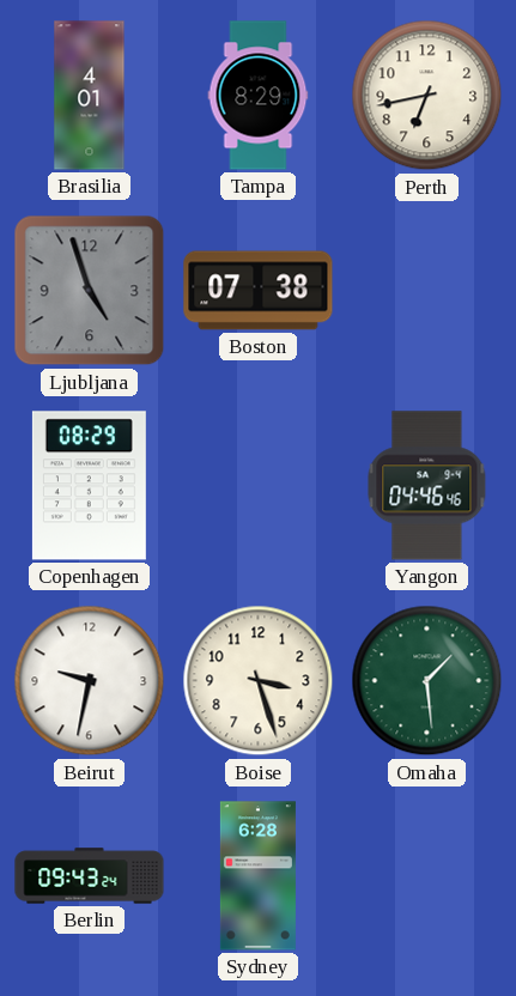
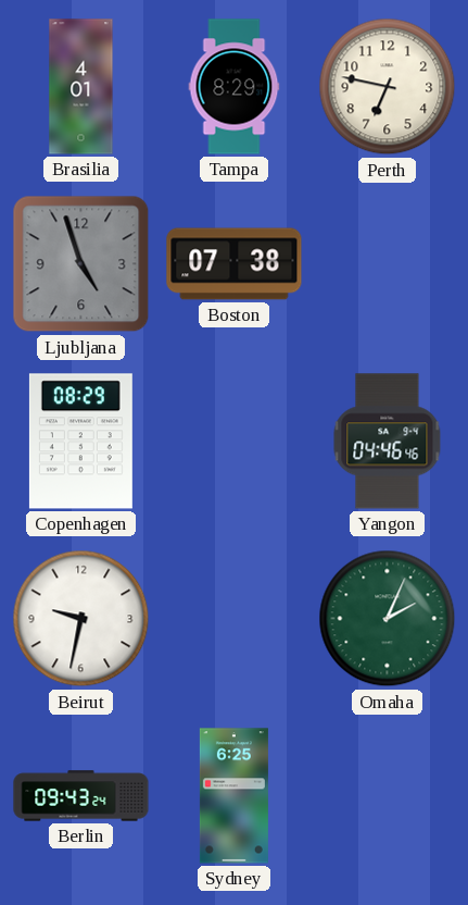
Perth: 6:43 -> 6:47 (388, 87)
Boise: 3:27 -> none (259, 681)
Omaha: 1:29 -> 2:04 (388, 619)
Sydney: 6:28 -> 6:25 (233, 796)
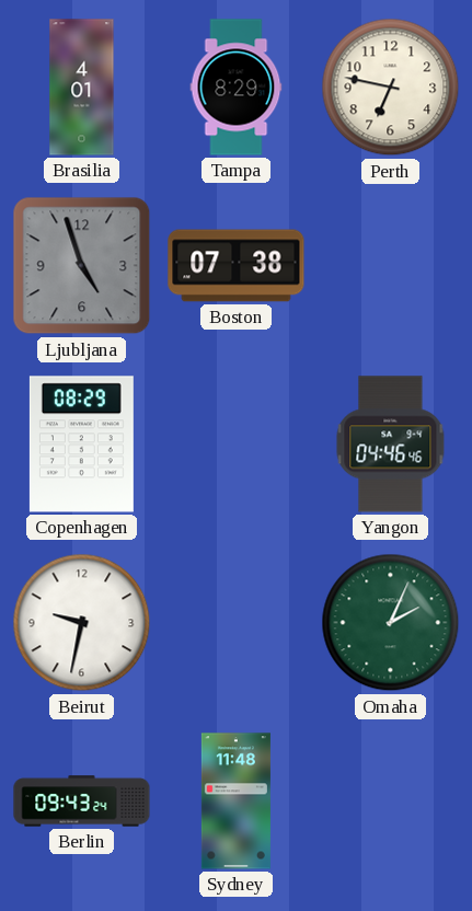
Sydney: 6:25 -> 11:48 (235, 802)
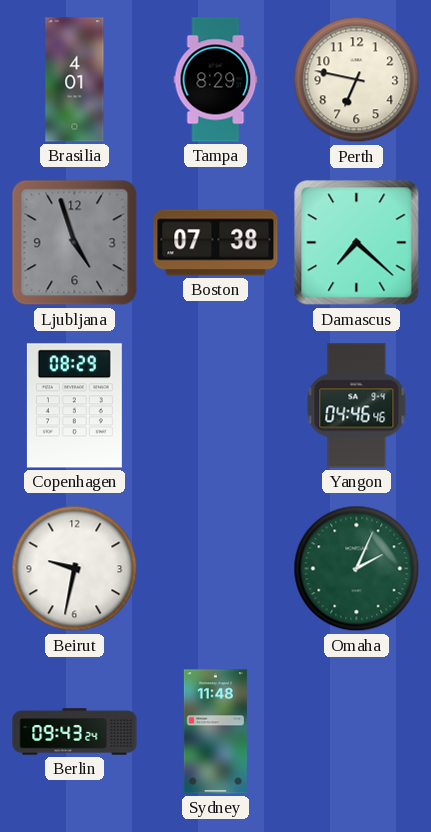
Damascus: none -> 7:22 (357, 243)
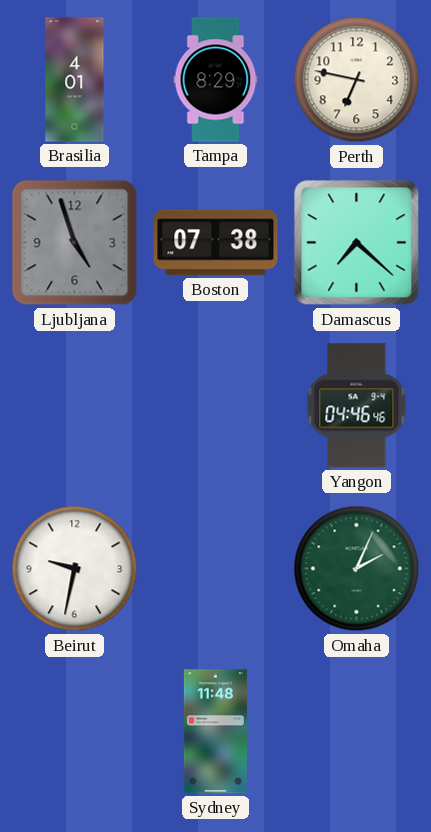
Copenhagen: 08:29 -> none (74, 406)
Berlin: 09:43 -> none (75, 732)
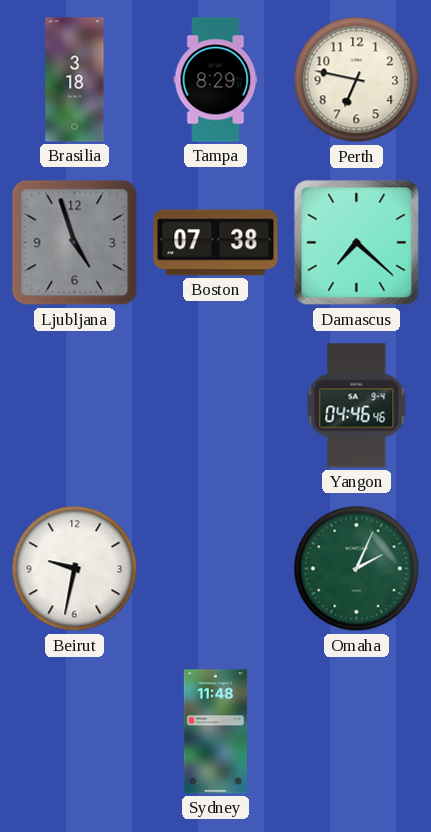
Brasilia: 4:01 -> 3:18 (75, 80)
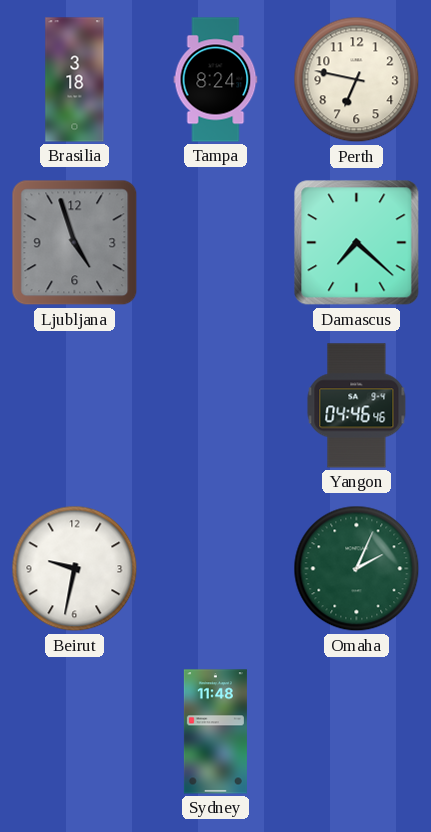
Tampa: 8:29 -> 8:24 (216, 80)
Boston: 07:38 -> none (216, 243)
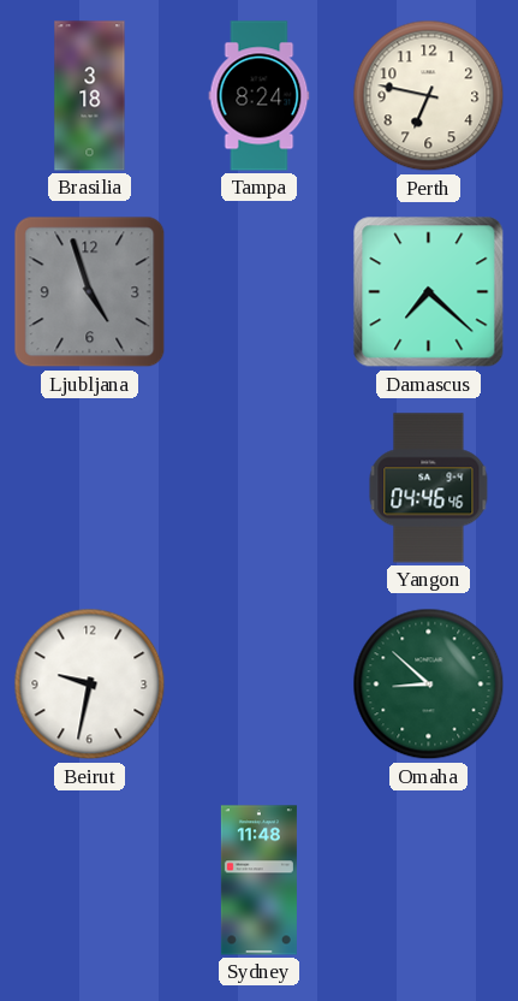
Omaha: 2:04 -> 8:52 (429, 685)
